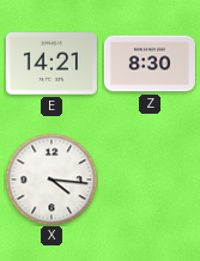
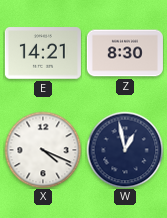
X: 4:16 -> 4:19 (43, 150)
W: none -> 12:58 (125, 150)
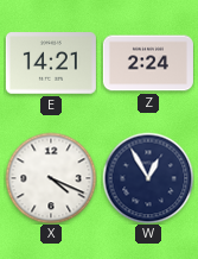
Z: 8:30 -> 2:24 (148, 63)
W: 12:58 -> 12:55 (148, 178)
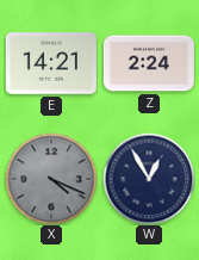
X dial: white -> grey (51, 179)
